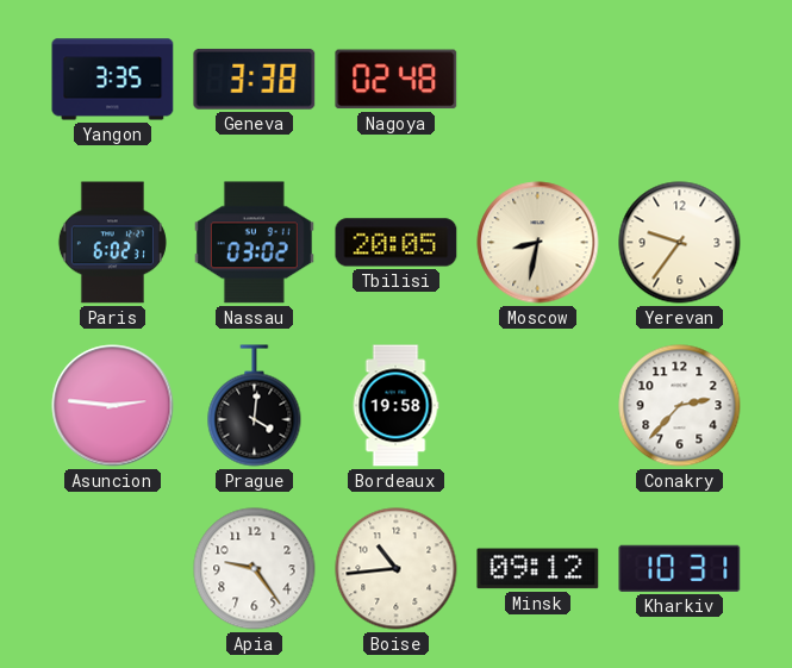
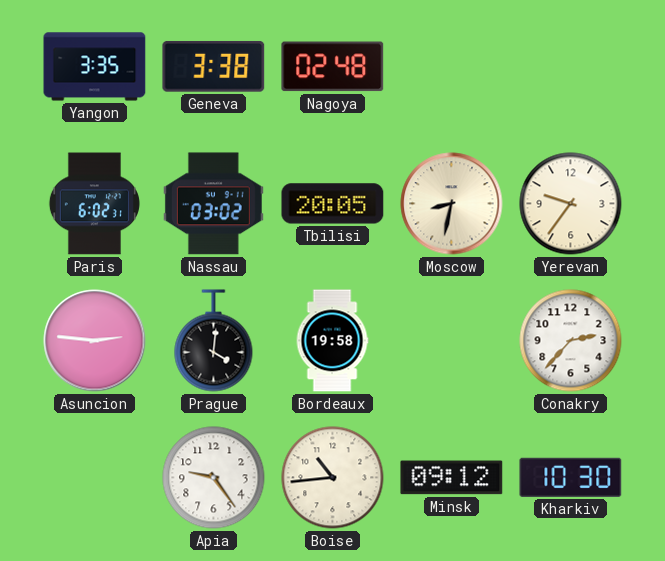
Kharkiv: 10:31 -> 10:30 (571, 477)
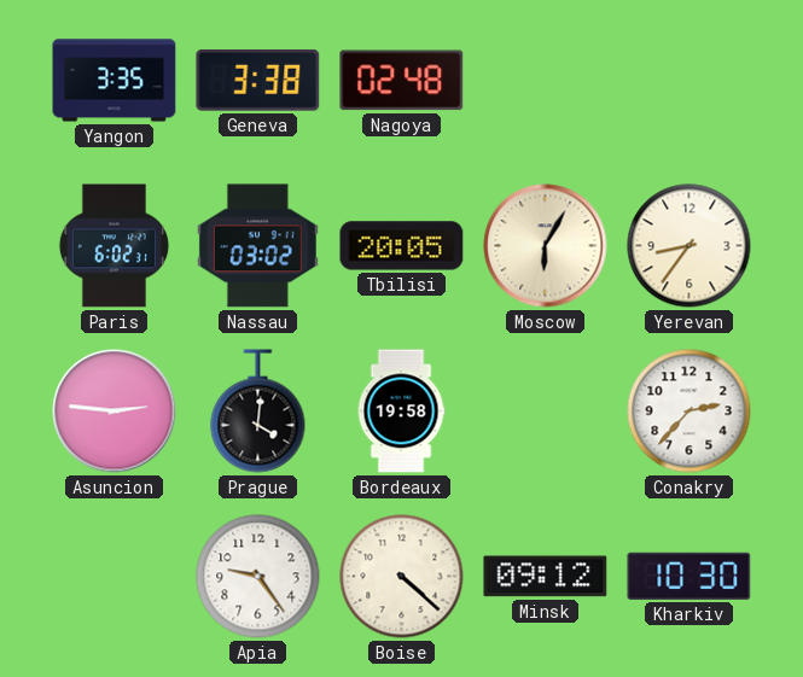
Moscow: 8:32 -> 6:05 (546, 246)
Yerevan: 9:36 -> 8:36 (689, 246)
Boise: 10:44 -> 4:22 (402, 577)
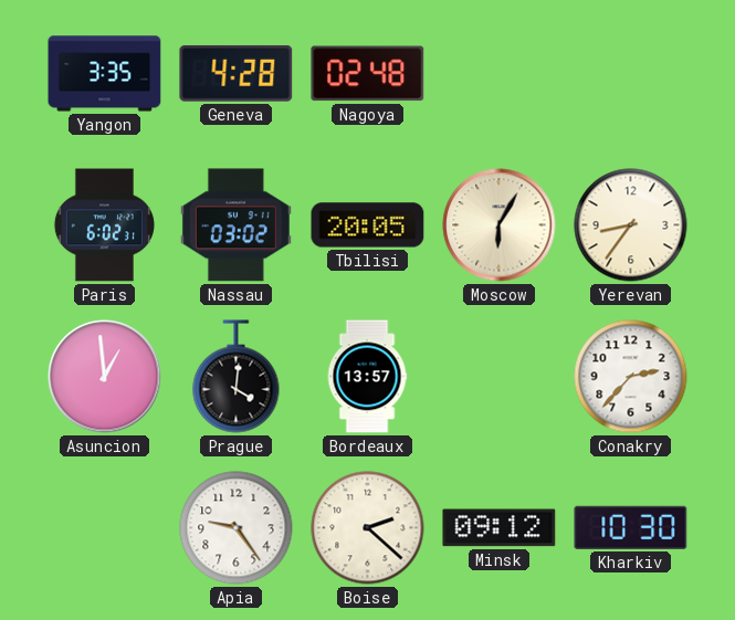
Geneva: 3:38 -> 4:28 (237, 73)
Asuncion: 2:46 -> 12:59 (105, 377)
Bordeaux: 19:58 -> 13:57 (367, 377)
Boise: 4:22 -> 2:22 (368, 528)
